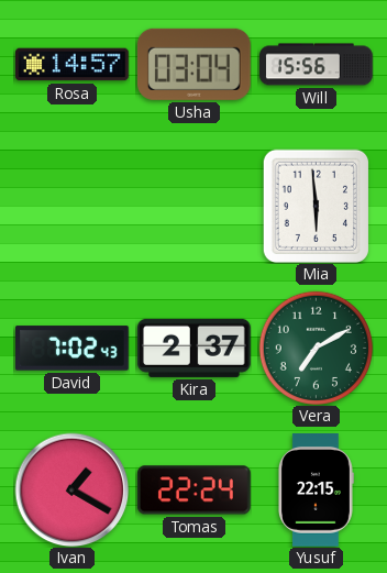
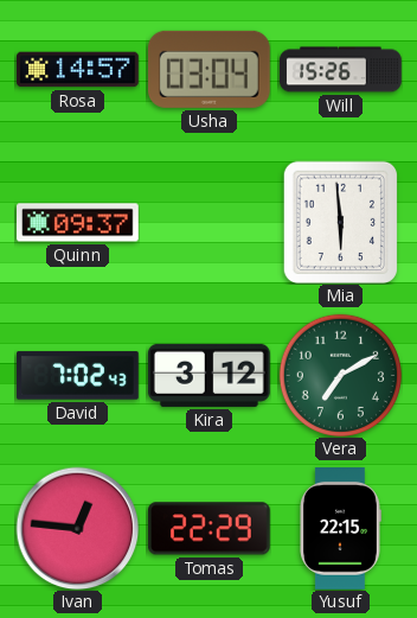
Will: 15:56 -> 15:26 (341, 70)
Quinn: none -> 09:37 (78, 223)
Kira: 2:37 -> 3:12 (208, 375)
Ivan: 1:20 -> 12:46 (77, 528)
Tomas: 22:24 -> 22:29 (208, 529)
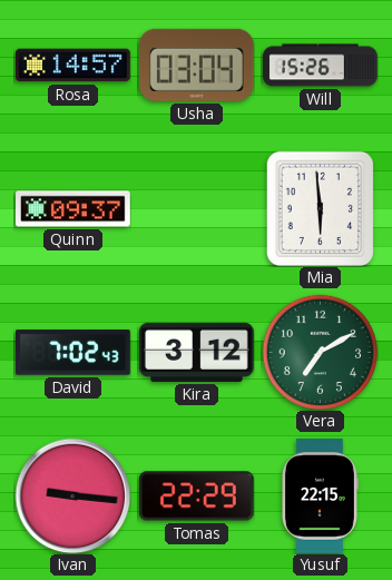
Ivan: 12:46 -> 9:16 (72, 495)
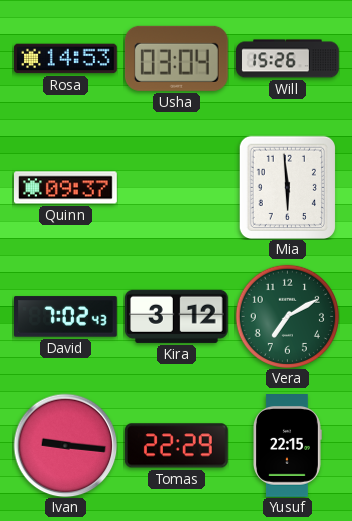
Rosa: 14:57 -> 14:53 (66, 59)
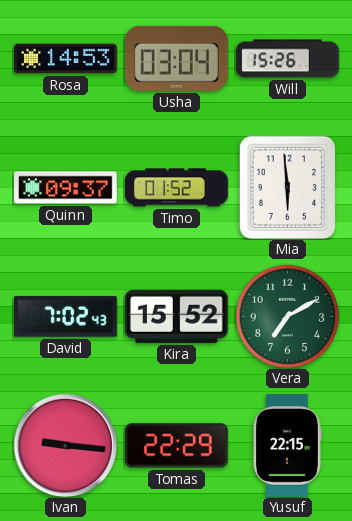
Timo: none -> 01:52 (177, 188)
Kira: 3:12 -> 15:52 (176, 316)
